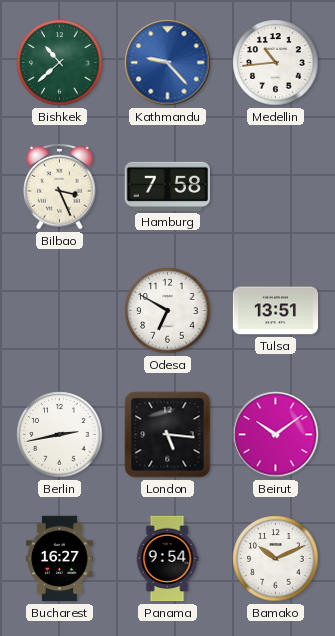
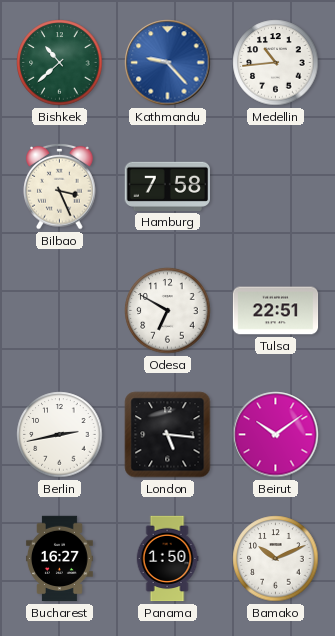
Tulsa: 13:51 -> 22:51 (276, 311)
Panama: 9:54 -> 1:50 (167, 559)
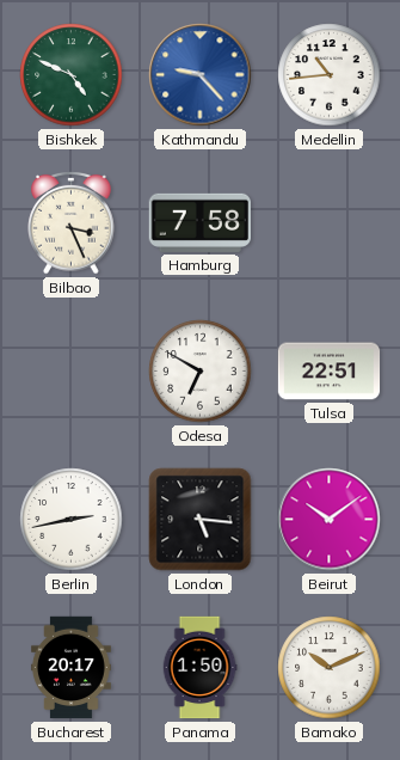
Bishkek: 10:38 -> 4:49 (72, 75)
Bucharest: 16:27 -> 20:17 (72, 668)
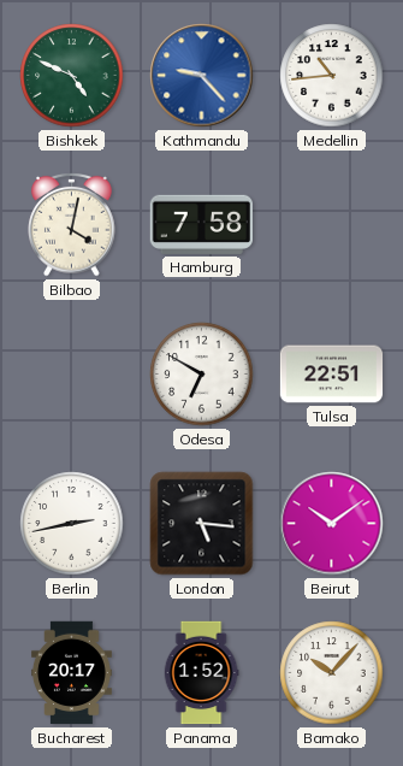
Bilbao: 3:26 -> 4:02 (72, 224)
Panama: 1:50 -> 1:52 (201, 673)
Bamako: 10:11 -> 10:07 (332, 673)
